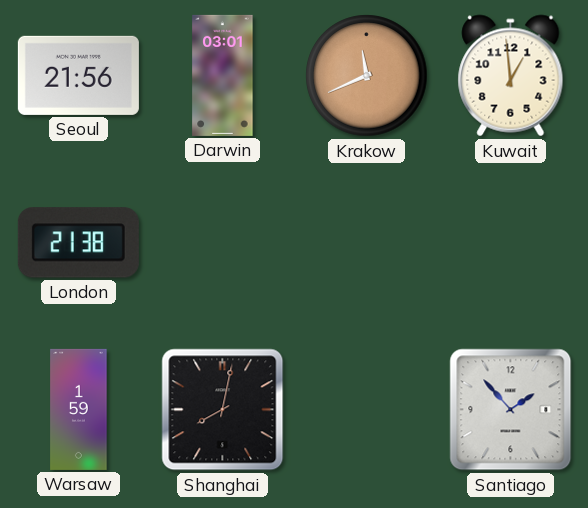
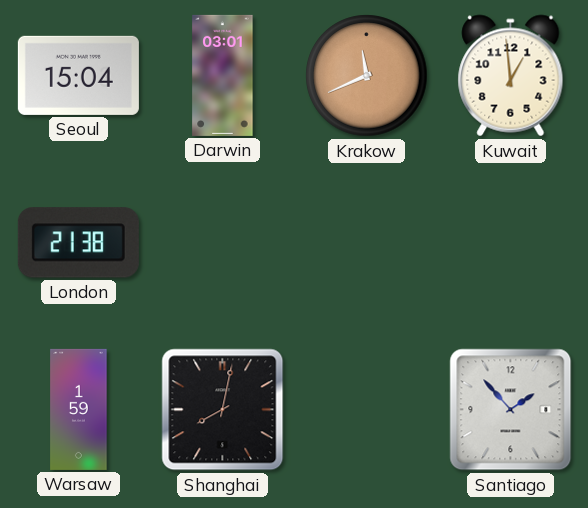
Seoul: 21:56 -> 15:04 (78, 75)
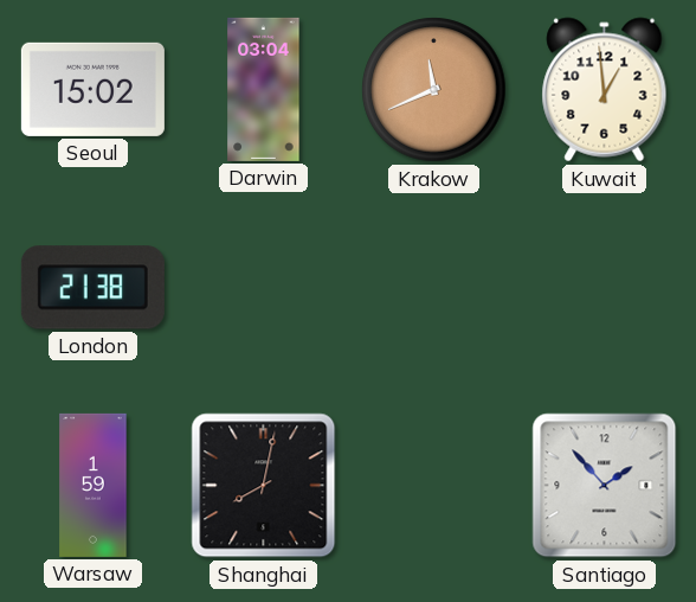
Seoul: 15:04 -> 15:02 (92, 89)
Darwin: 03:01 -> 03:04 (264, 89)
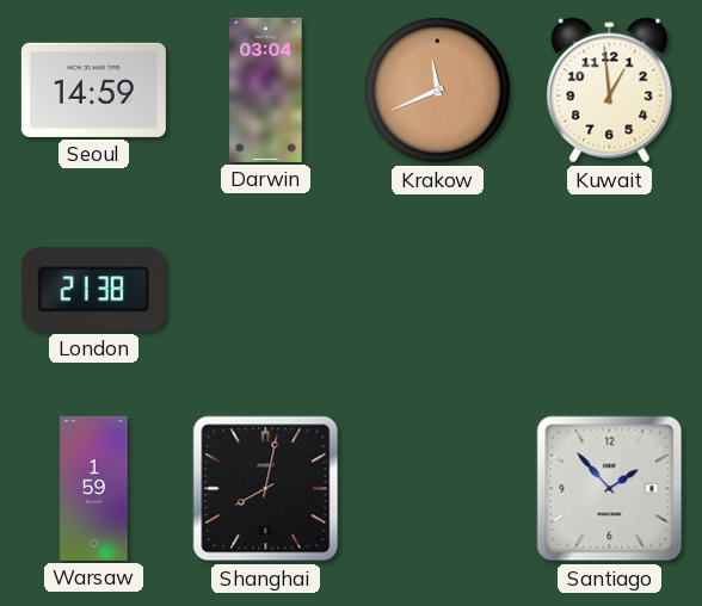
Seoul: 15:02 -> 14:59 (93, 89)
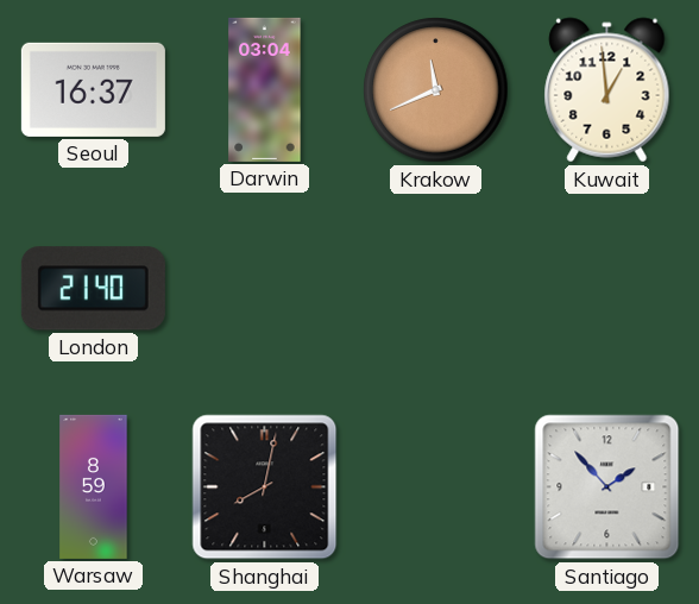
Seoul: 14:59 -> 16:37 (93, 89)
London: 21:38 -> 21:40 (93, 289)
Warsaw: 1:59 -> 8:59 (94, 486)
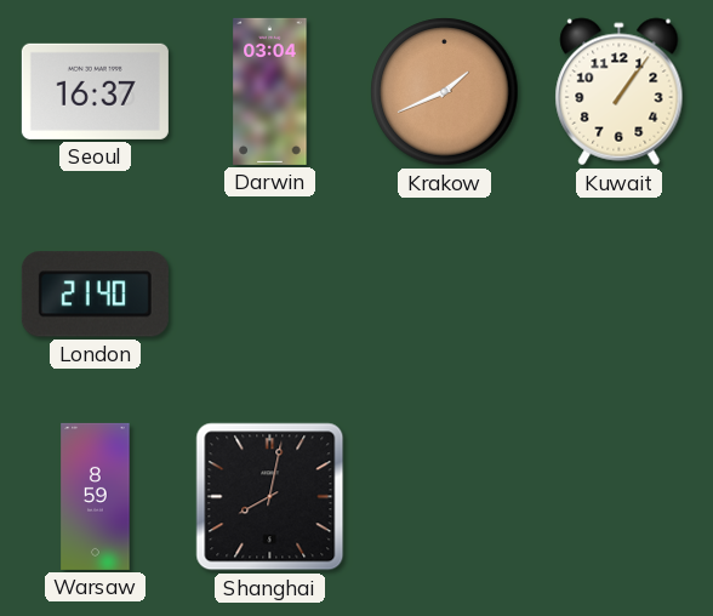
Krakow: 11:41 -> 1:41 (445, 92)
Kuwait: 12:59 -> 1:06 (620, 92)
Santiago: 1:53 -> none (607, 487)
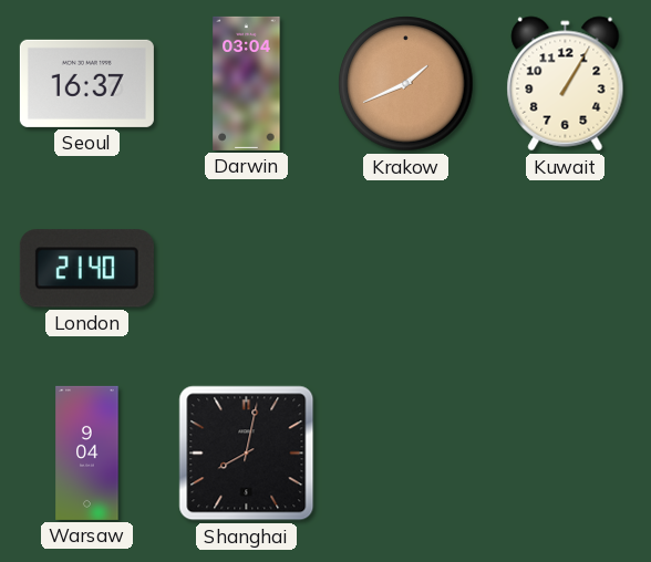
Kuwait: 1:06 -> 1:05 (566, 84)
Warsaw: 8:59 -> 9:04 (87, 452)
